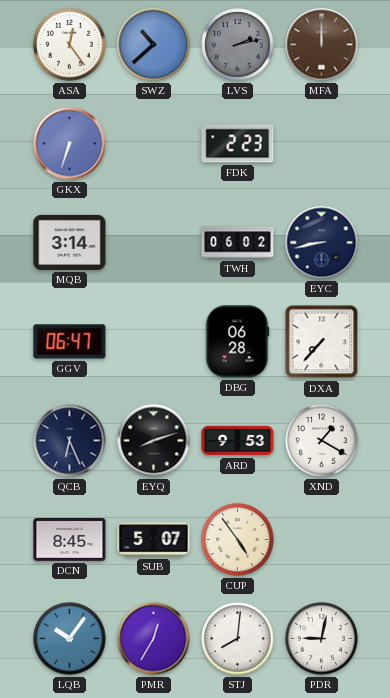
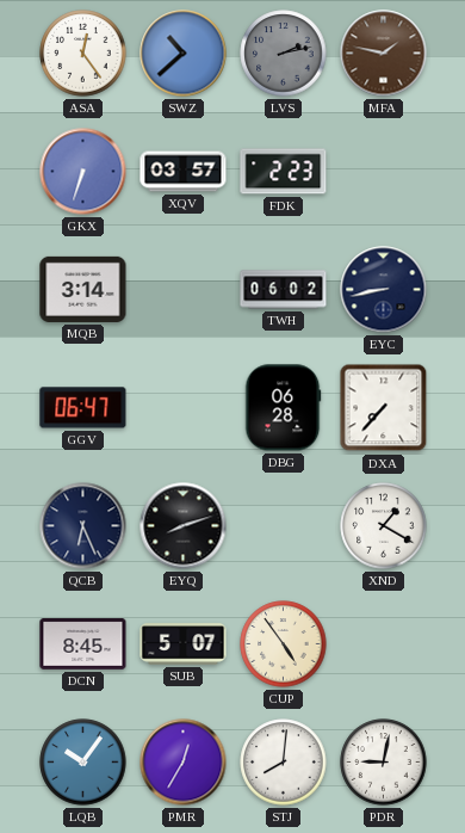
MFA: 12:00 -> 1:47 (384, 54)
XQV: none -> 03:57 (184, 172)
ARD: 9:53 -> none (238, 441)
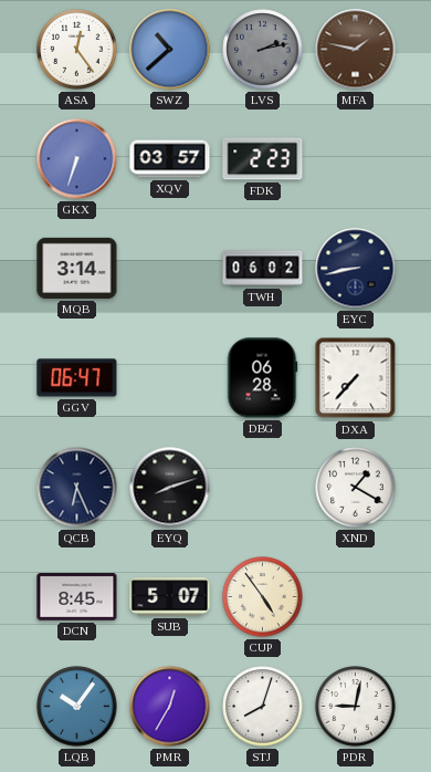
STJ: 8:01 -> 8:03 (263, 707)
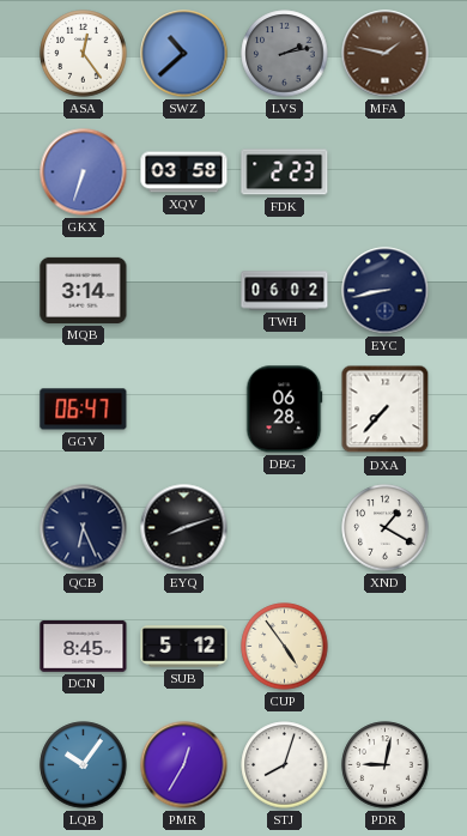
XQV: 03:57 -> 03:58 (184, 172)
SUB: 5:07 -> 5:12 (184, 647)
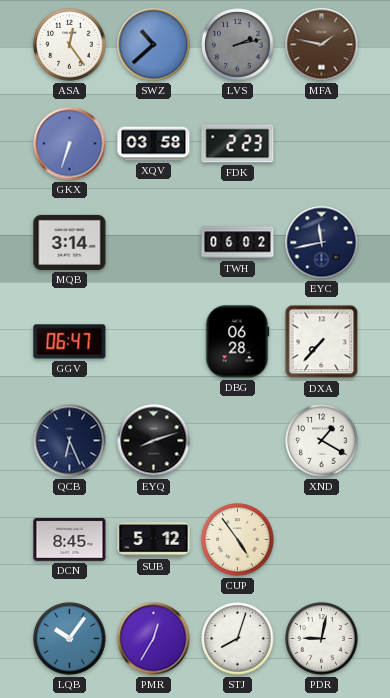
EYC: 8:43 -> 11:43 (322, 243)
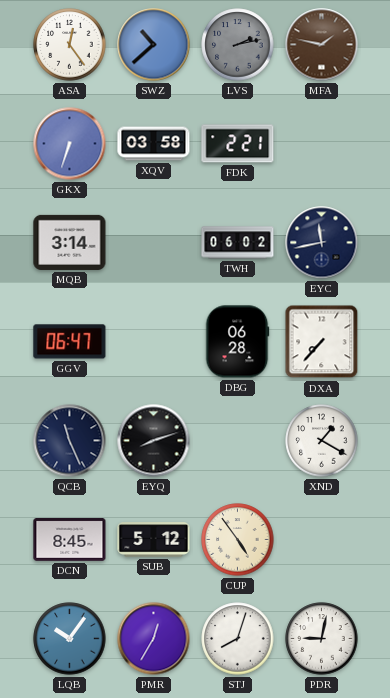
FDK: 2:23 -> 2:21 (238, 144)
QCB: 6:26 -> 11:26 (70, 441)
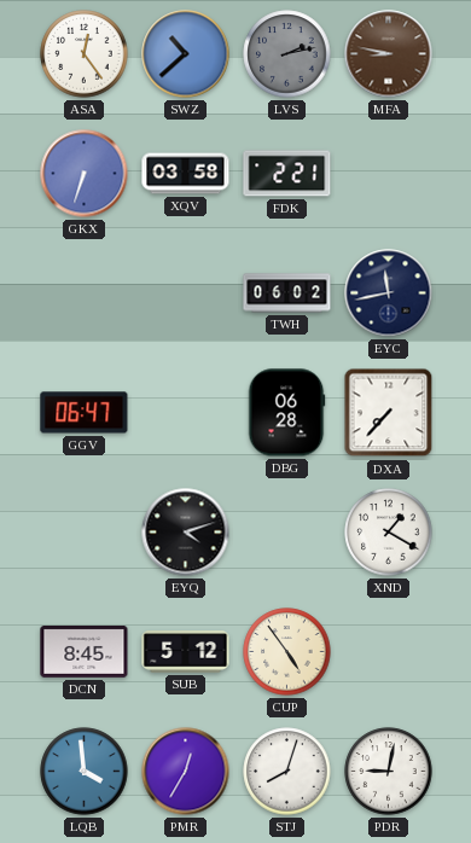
MFA: 1:47 -> 8:47 (389, 54)
MQB: 3:14 -> none (70, 242)
QCB: 11:26 -> none (70, 441)
EYQ: 8:12 -> 4:12 (186, 533)
LQB: 10:06 -> 3:59 (85, 772)
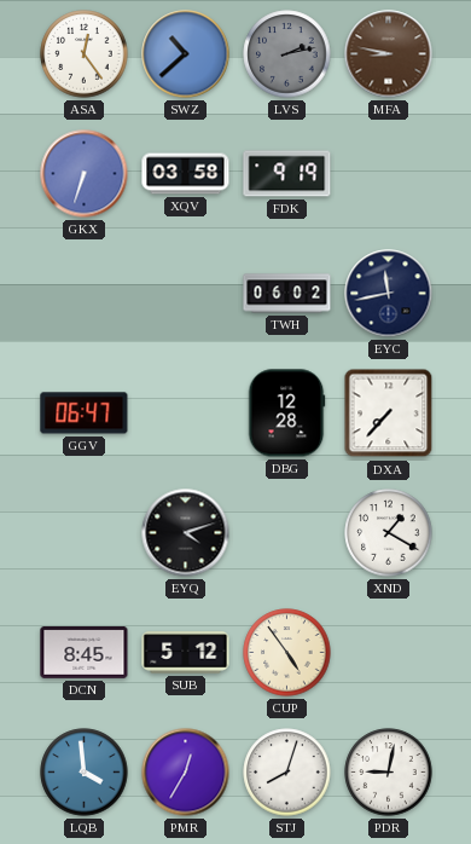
FDK: 2:21 -> 9:19 (287, 174)
DBG: 06:28 -> 12:28 (286, 414)
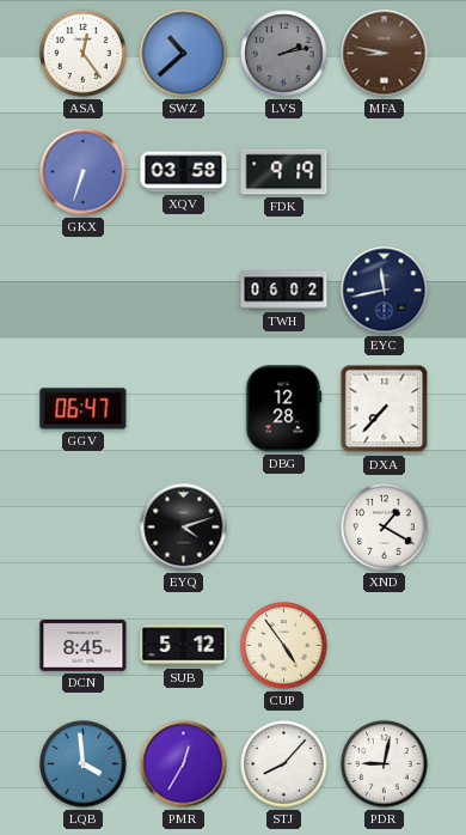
STJ: 8:03 -> 8:07 (284, 764)
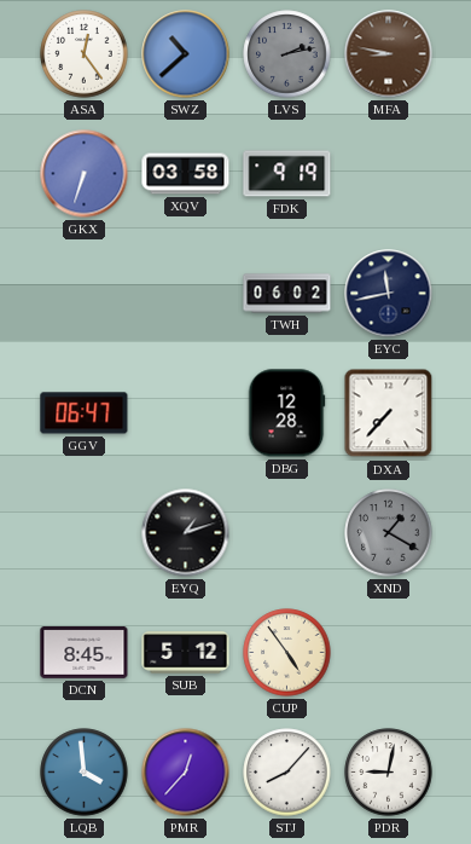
EYQ: 4:12 -> 1:12 (186, 533)
XND dial: white -> grey (389, 533)
PMR: 12:35 -> 12:37 (186, 773)
